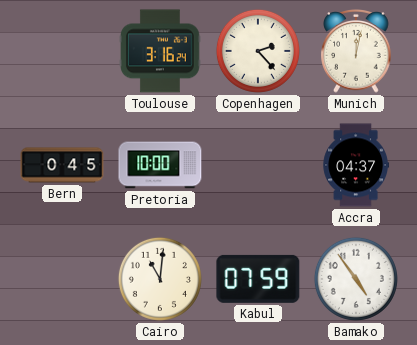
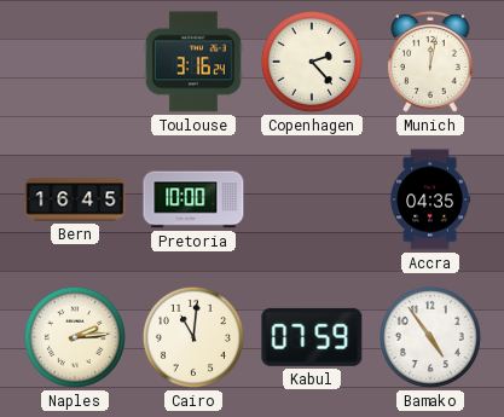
Bern: 0:45 -> 16:45 (75, 199)
Accra: 04:37 -> 04:35 (429, 199)
Naples: none -> 2:14 (75, 337)
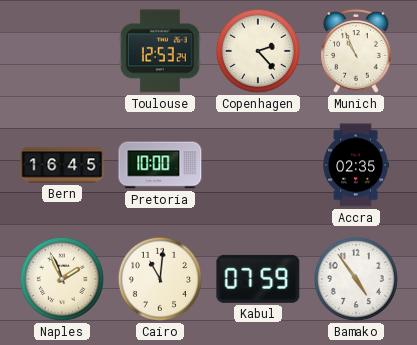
Toulouse: 3:16 -> 12:53 (160, 51)
Munich: 12:02 -> 10:56 (356, 52)
Accra: 04:35 -> 02:35 (355, 165)
Naples: 2:14 -> 1:56 (62, 279)
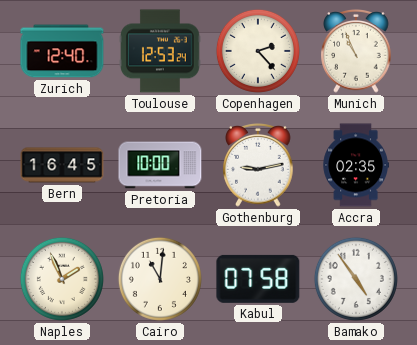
Zurich: none -> 12:40 (62, 51)
Gothenburg: none -> 9:13 (258, 166)
Kabul: 07:59 -> 07:58 (258, 279)
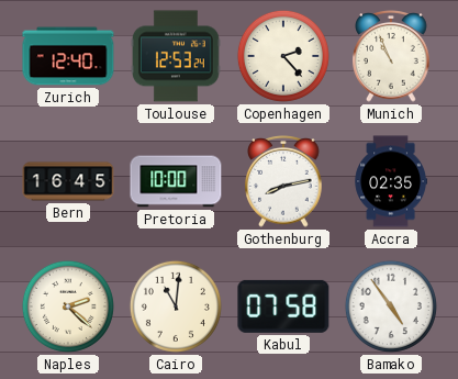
Gothenburg: 9:13 -> 8:13 (283, 182)
Naples: 1:56 -> 2:22 (68, 306)
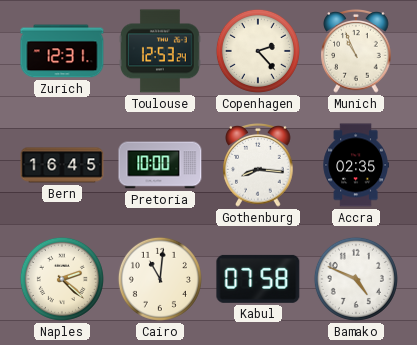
Zurich: 12:40 -> 12:31 (62, 51)
Gothenburg: 8:13 -> 8:16 (258, 166)
Bamako: 4:54 -> 4:49 (356, 279)
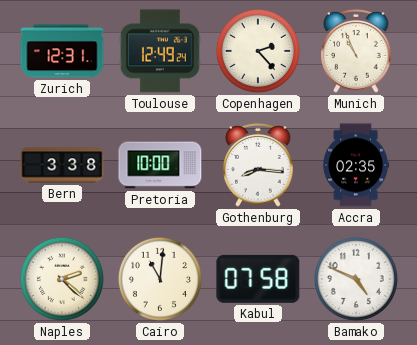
Toulouse: 12:53 -> 12:49 (160, 51)
Bern: 16:45 -> 3:38 (62, 165)
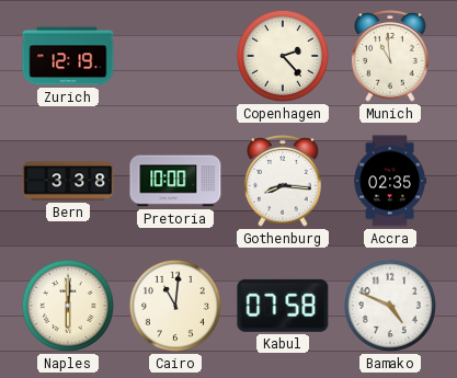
Zurich: 12:31 -> 12:19 (68, 56)
Toulouse: 12:49 -> none (160, 51)
Munich: 10:56 -> 10:59 (390, 57)
Naples: 2:22 -> 6:00 (68, 306)
